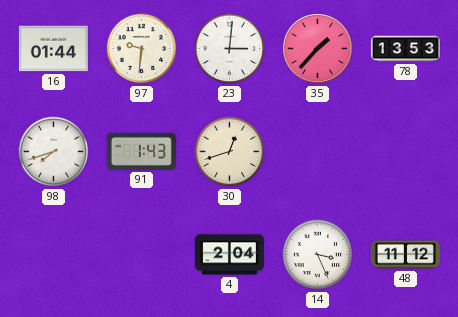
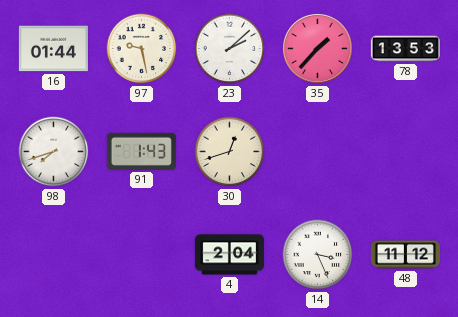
97: 9:31 -> 9:28 (142, 49)
23: 3:01 -> 2:08 (230, 49)
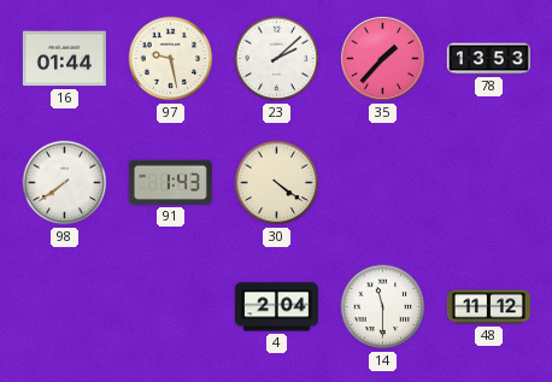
98: 7:42 -> 7:39 (65, 183)
30: 12:42 -> 4:21 (277, 183)
14: 3:26 -> 11:30 (383, 307)
